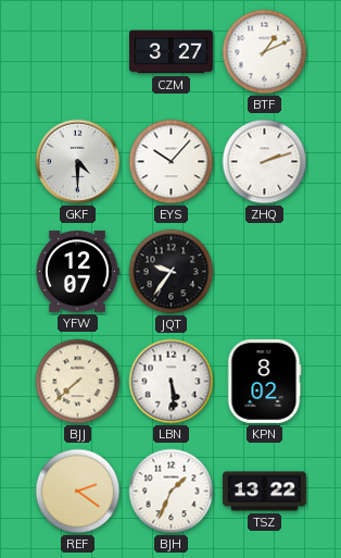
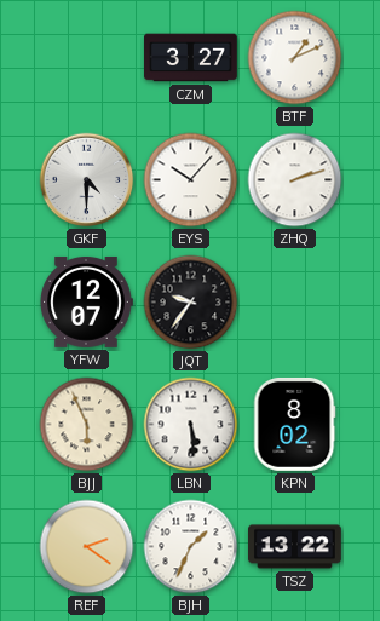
BJJ: 7:38 -> 5:56 (87, 425)
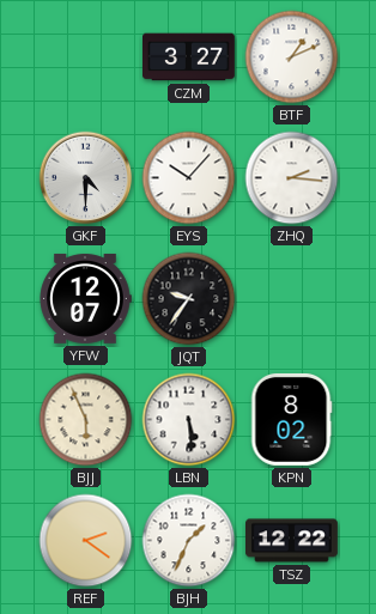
ZHQ: 2:12 -> 2:16 (292, 178)
TSZ: 13:22 -> 12:22 (292, 541)
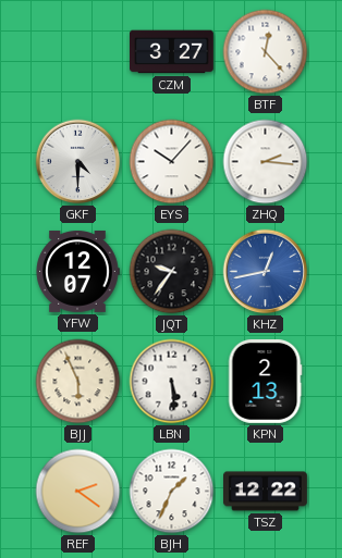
BTF: 1:11 -> 12:23 (266, 52)
KHZ: none -> 12:43 (266, 272)
KPN: 8:02 -> 2:13 (265, 381)
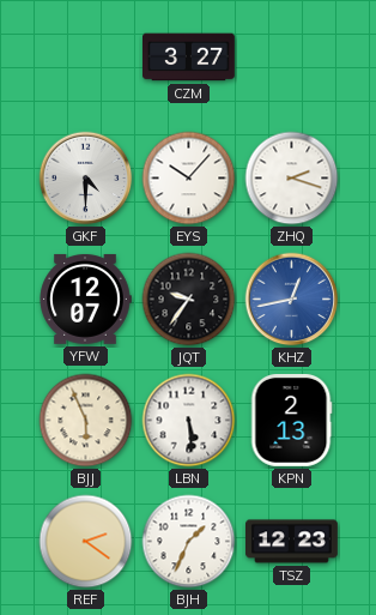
BTF: 12:23 -> none (266, 52)
ZHQ: 2:16 -> 2:18 (292, 179)
TSZ: 12:22 -> 12:23 (292, 542)
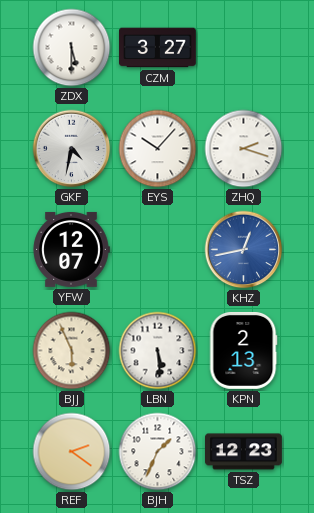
ZDX: none -> 5:30 (72, 48)
GKF: 4:30 -> 4:32 (72, 149)
JQT: 9:36 -> none (189, 300)
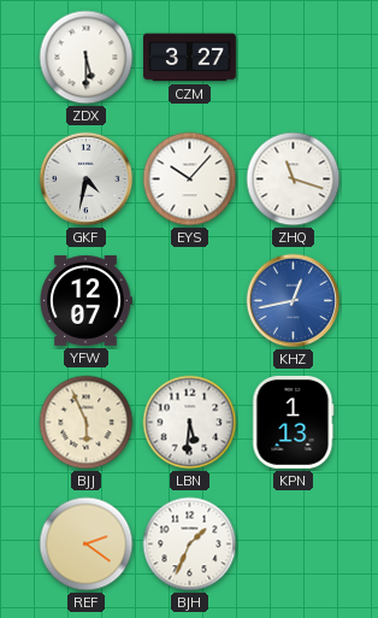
ZHQ: 2:18 -> 11:18 (294, 179)
LBN: 5:29 -> 5:31 (190, 423)
KPN: 2:13 -> 1:13 (293, 422)
TSZ: 12:23 -> none (244, 452)
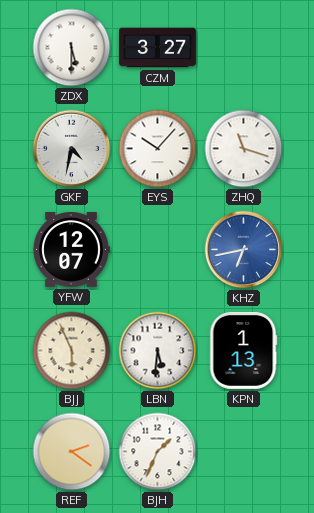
KHZ: 12:43 -> 6:43 (244, 250)
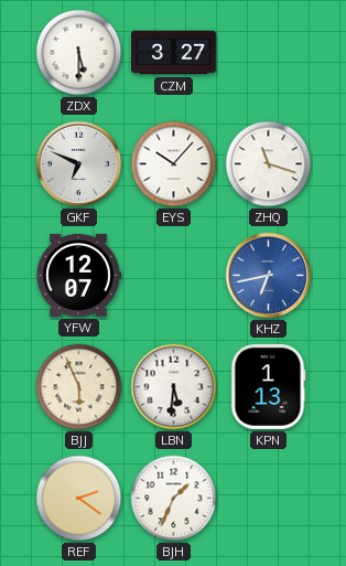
GKF: 4:32 -> 6:49 (79, 164)
